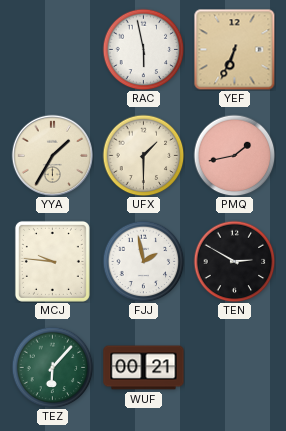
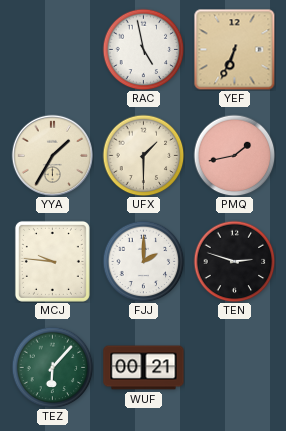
RAC: 5:58 -> 4:58 (143, 49)
FJJ: 1:58 -> 2:00 (143, 261)
TEN: 2:50 -> 2:48 (234, 261)
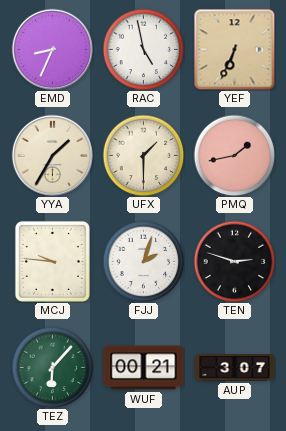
EMD: none -> 8:34 (52, 49)
FJJ: 2:00 -> 2:03 (143, 261)
AUP: none -> 3:07 (235, 368)
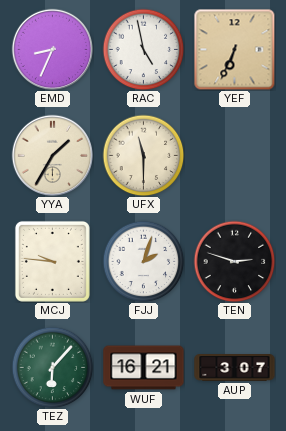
UFX: 1:30 -> 11:30 (143, 155)
PMQ: 1:43 -> none (234, 155)
WUF: 00:21 -> 16:21 (144, 368)
